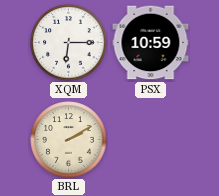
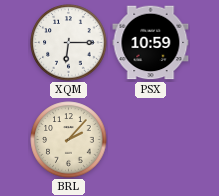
BRL: 2:10 -> 2:07 (69, 140)
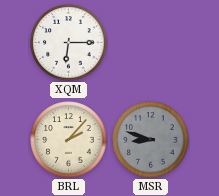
PSX: 10:59 -> none (151, 43)
MSR: none -> 8:48 (151, 140)
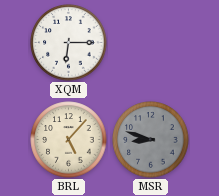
BRL: 2:07 -> 5:07 (69, 140)
